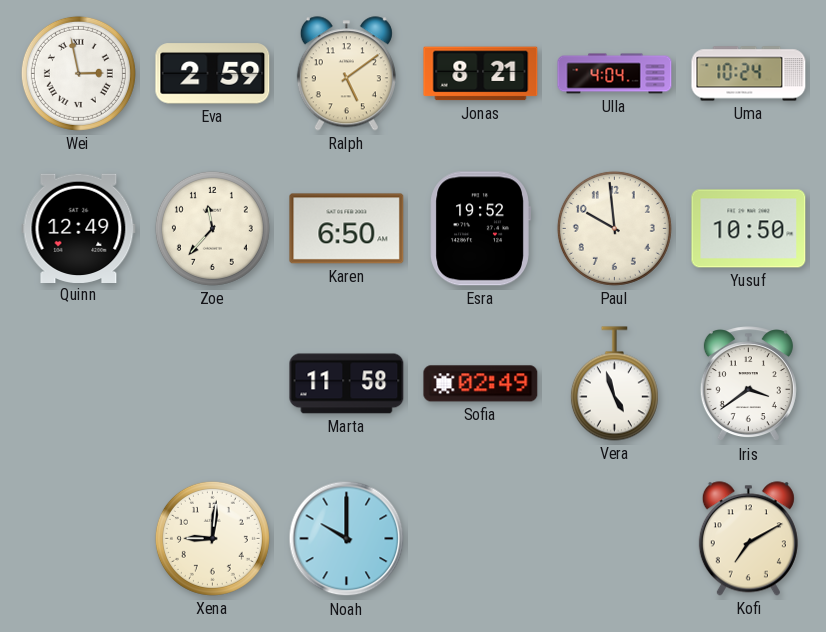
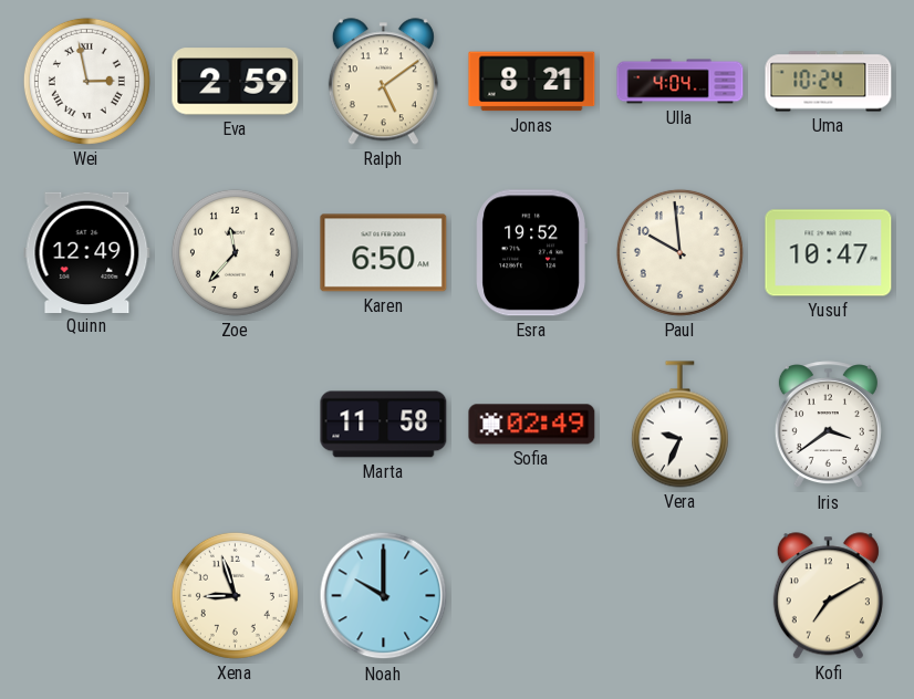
Yusuf: 10:50 -> 10:47 (829, 253)
Vera: 4:57 -> 9:34 (679, 425)
Xena: 9:01 -> 8:57 (235, 595)
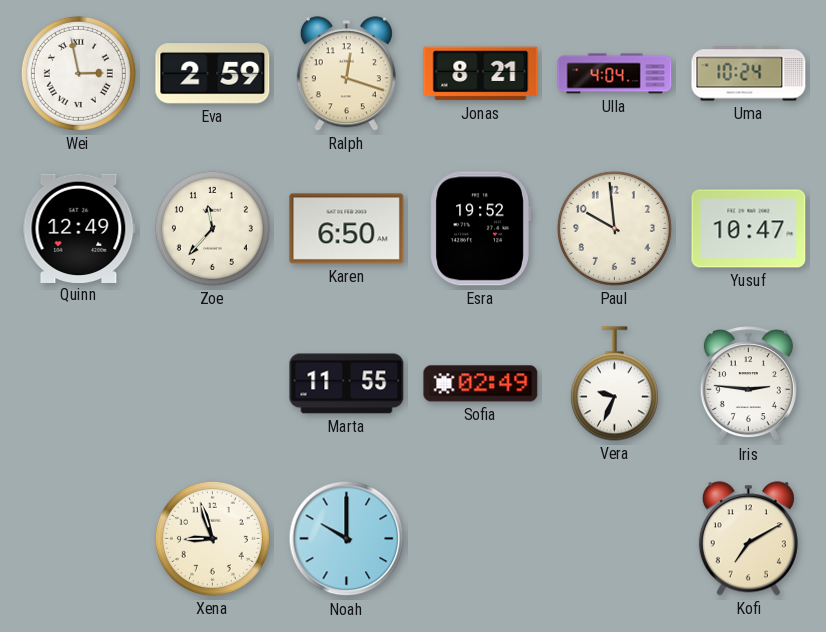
Ralph: 5:09 -> 12:18 (346, 74)
Marta: 11:58 -> 11:55 (347, 384)
Iris: 3:39 -> 2:46 (748, 384)
